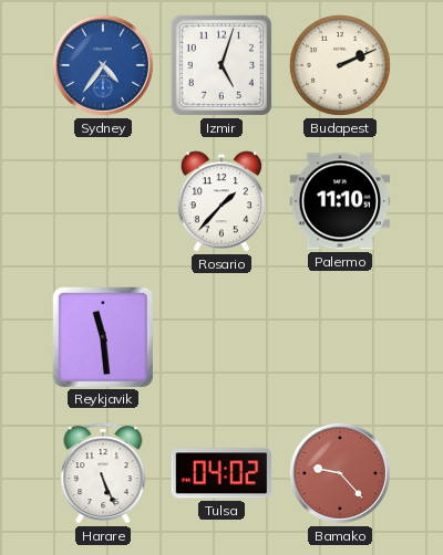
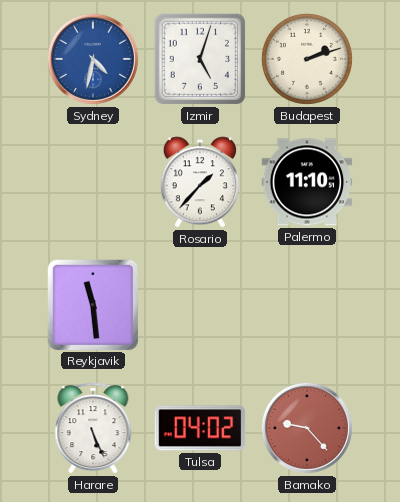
Sydney: 4:36 -> 4:32 (93, 59)
Budapest: 2:11 -> 2:12 (307, 59)
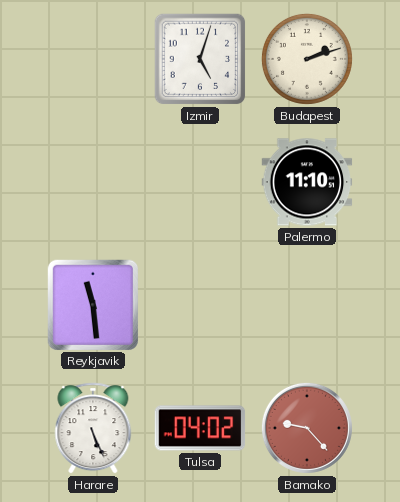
Sydney: 4:32 -> none (93, 59)
Rosario: 1:37 -> none (200, 182)
